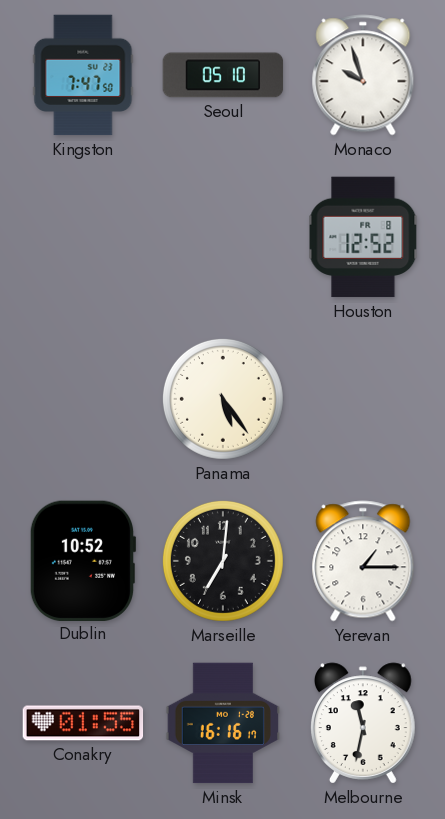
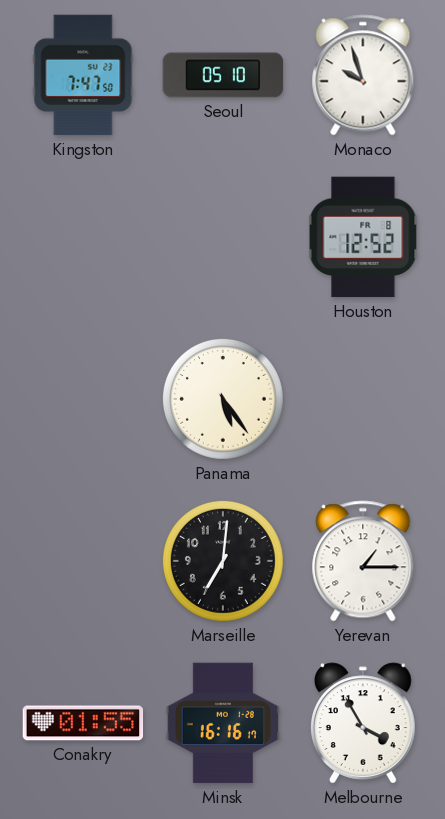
Dublin: 10:52 -> none (83, 560)
Melbourne: 11:32 -> 3:55 (364, 723)
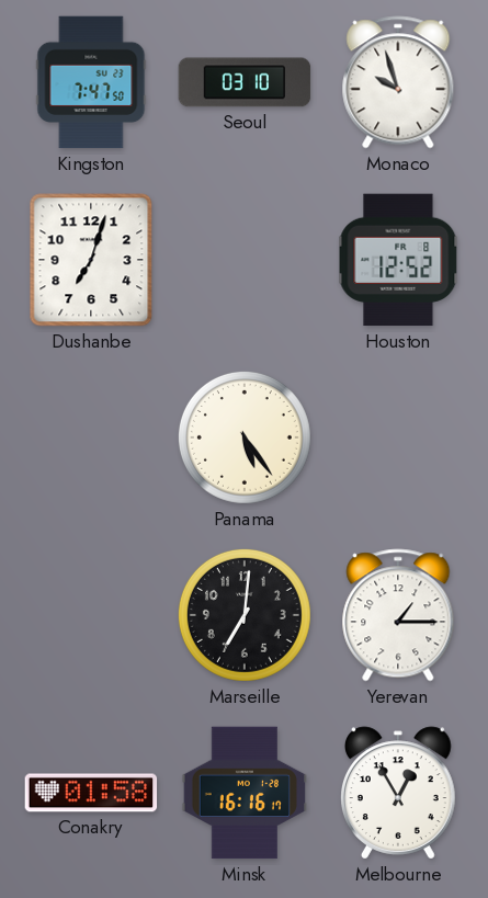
Seoul: 05:10 -> 03:10 (245, 82)
Dushanbe: none -> 7:03 (91, 260)
Conakry: 01:55 -> 01:58 (91, 793)
Melbourne: 3:55 -> 12:55 (399, 793)
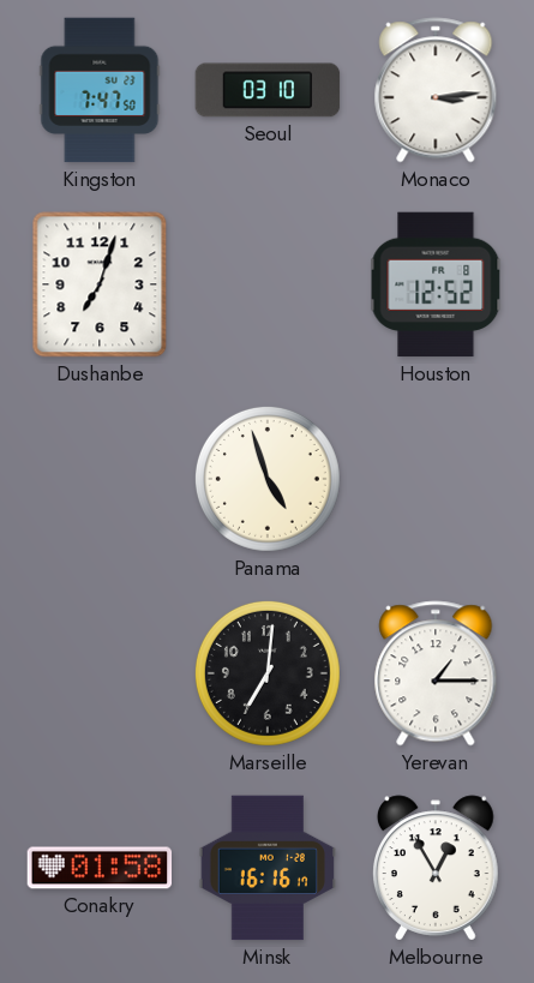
Monaco: 9:57 -> 3:14 (436, 90)
Panama: 5:24 -> 4:57 (268, 479)
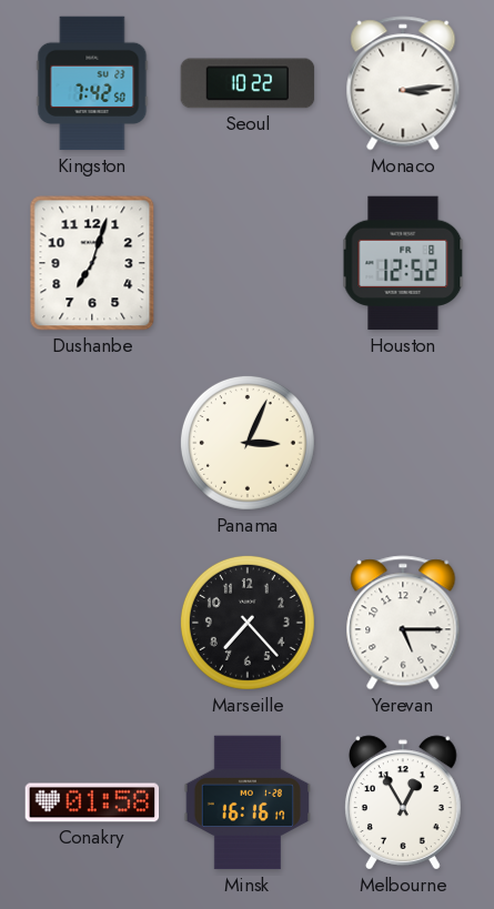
Kingston: 7:47 -> 7:42 (92, 83)
Seoul: 03:10 -> 10:22 (248, 83)
Panama: 4:57 -> 3:04 (248, 443)
Marseille: 7:01 -> 7:23 (248, 623)
Yerevan: 1:15 -> 5:15 (403, 623)
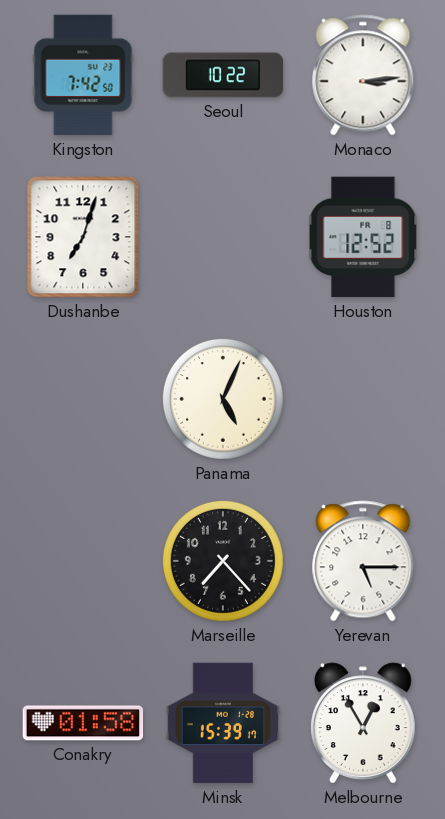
Panama: 3:04 -> 5:04 (223, 399)
Minsk: 16:16 -> 15:39 (222, 723)
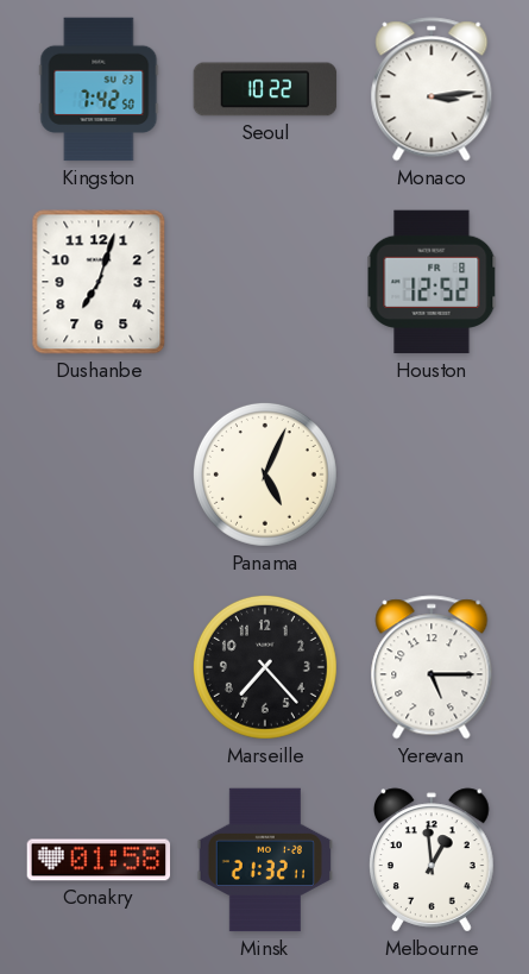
Minsk: 15:39 -> 21:32 (264, 860)
Melbourne: 12:55 -> 12:59 (433, 860)
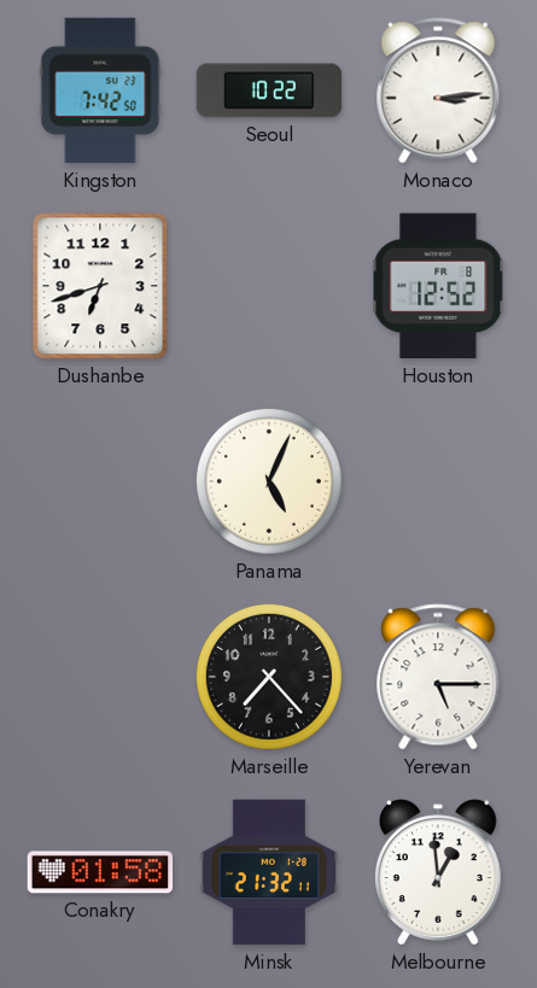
Dushanbe: 7:03 -> 6:42 (100, 286)
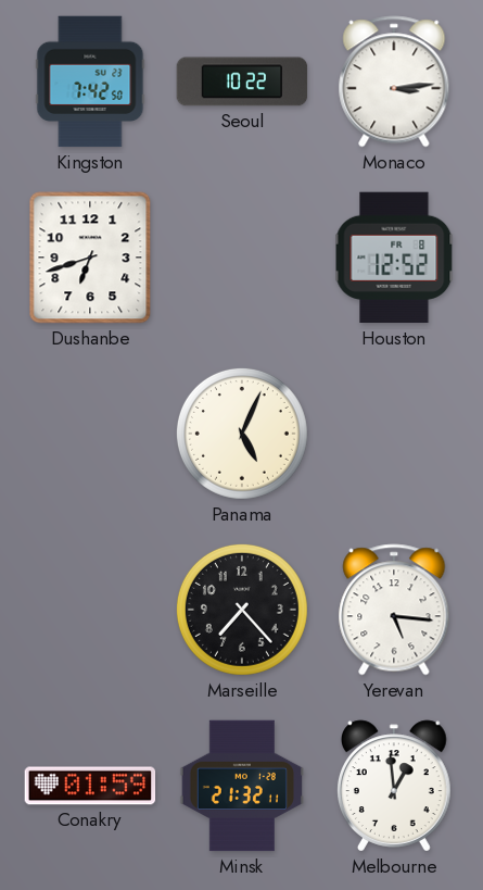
Yerevan: 5:15 -> 5:16 (394, 610)
Conakry: 01:58 -> 01:59 (90, 786)
